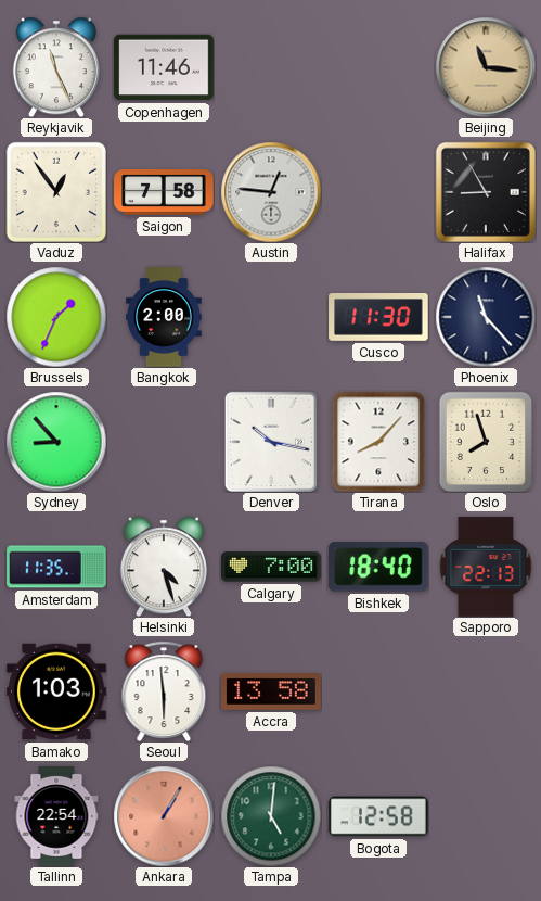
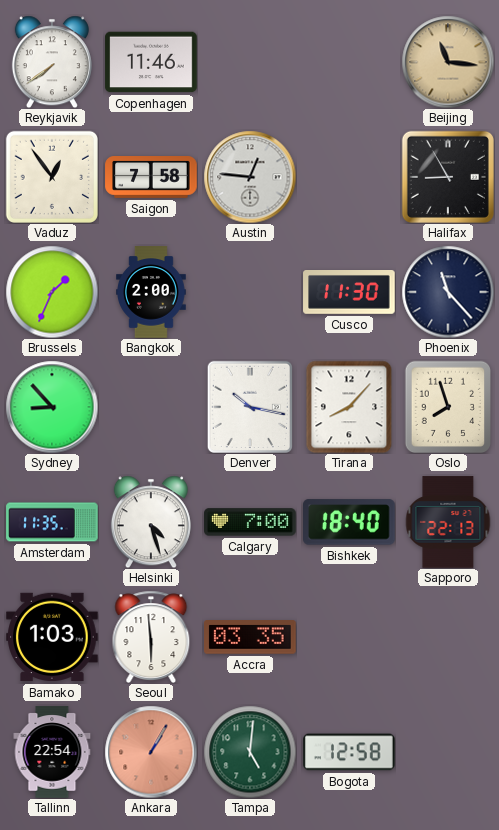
Reykjavik: 11:26 -> 7:39 (52, 62)
Accra: 13:58 -> 03:35 (250, 637)
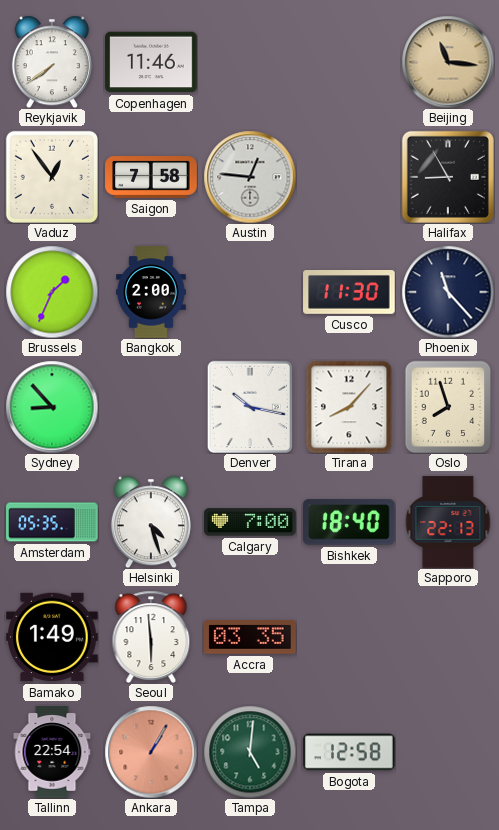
Amsterdam: 11:35 -> 05:35 (52, 522)
Bamako: 1:03 -> 1:49 (52, 637)
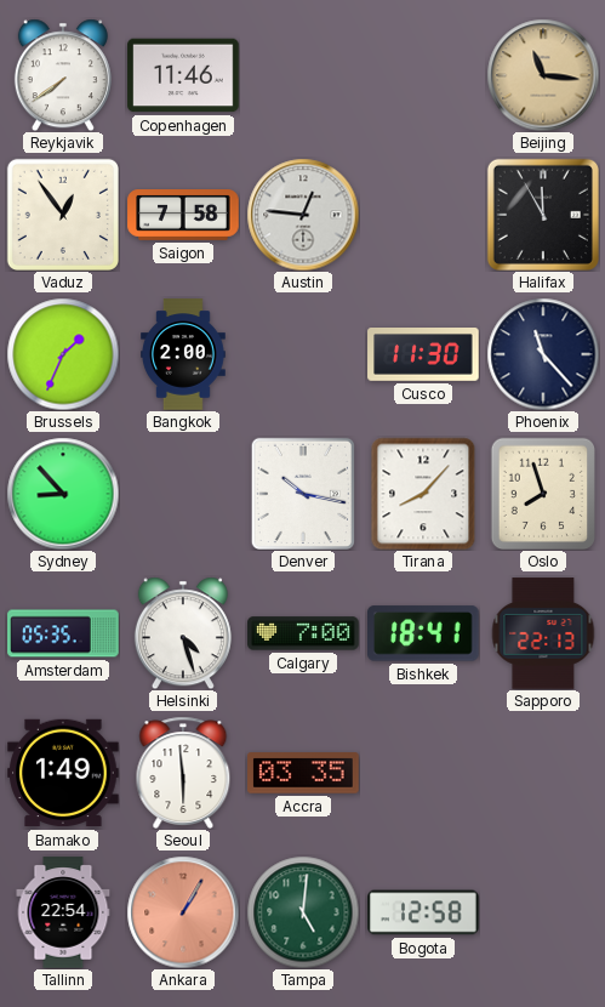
Halifax: 8:55 -> 11:55 (543, 215)
Bishkek: 18:40 -> 18:41 (424, 633)
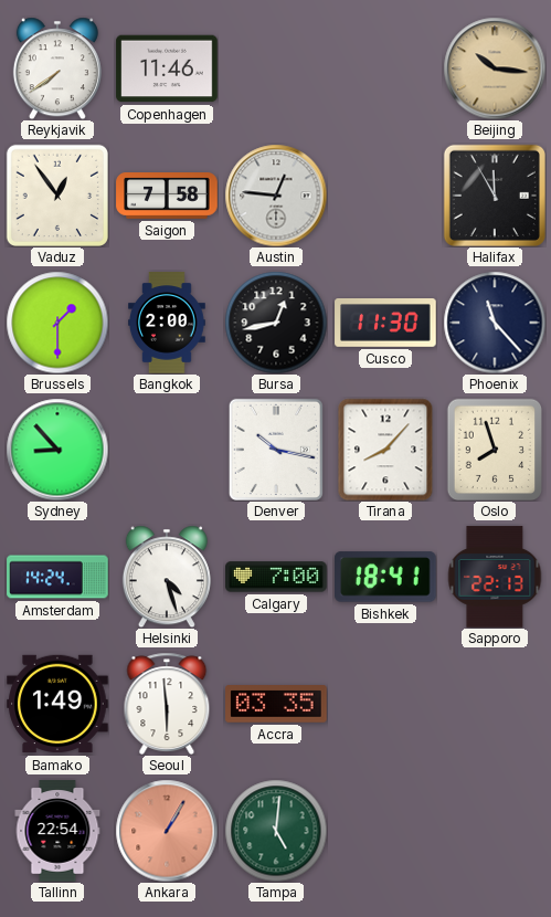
Beijing: 11:16 -> 10:16 (495, 68)
Brussels: 1:34 -> 1:30 (57, 323)
Bursa: none -> 12:43 (276, 323)
Amsterdam: 05:35 -> 14:24 (57, 577)
Bogota: 12:58 -> none (423, 912)
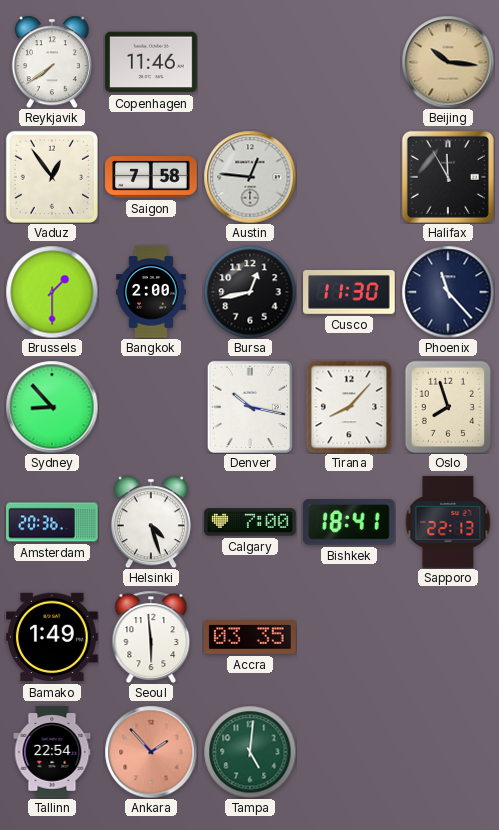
Amsterdam: 14:24 -> 20:36 (52, 522)
Ankara: 1:05 -> 1:53 (151, 752)
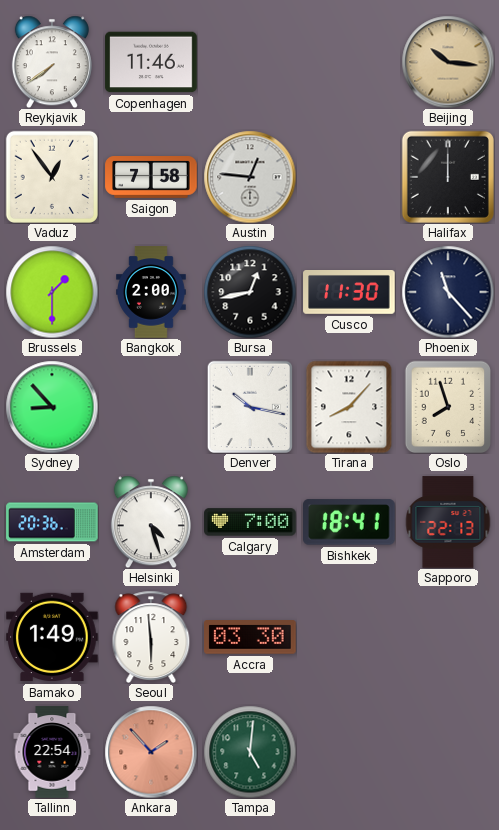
Halifax: 11:55 -> 12:00 (448, 177)
Accra: 03:35 -> 03:30 (250, 637)
